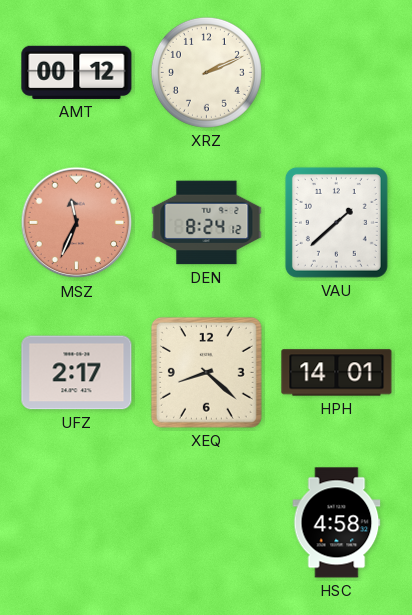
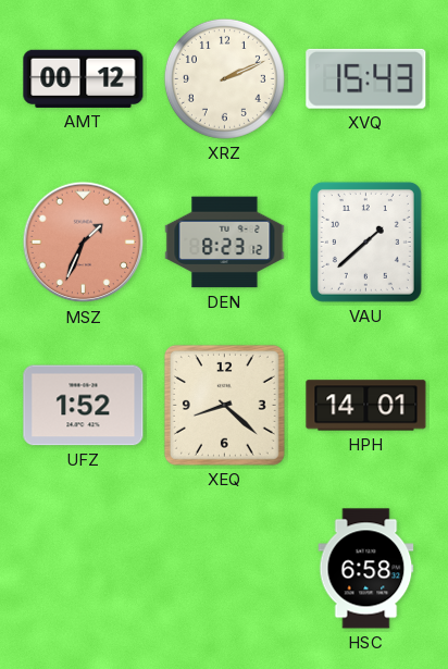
XVQ: none -> 15:43 (366, 78)
MSZ: 11:34 -> 1:34 (84, 243)
DEN: 8:24 -> 8:23 (225, 243)
UFZ: 2:17 -> 1:52 (84, 406)
HSC: 4:58 -> 6:58 (366, 569)
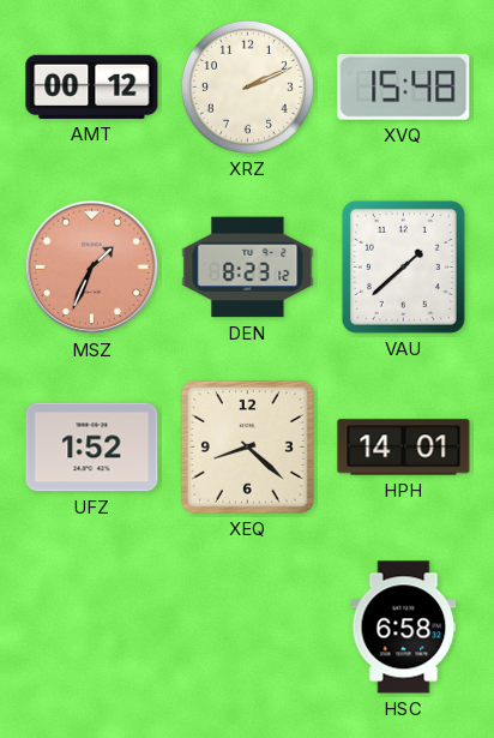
XVQ: 15:43 -> 15:48 (404, 86)
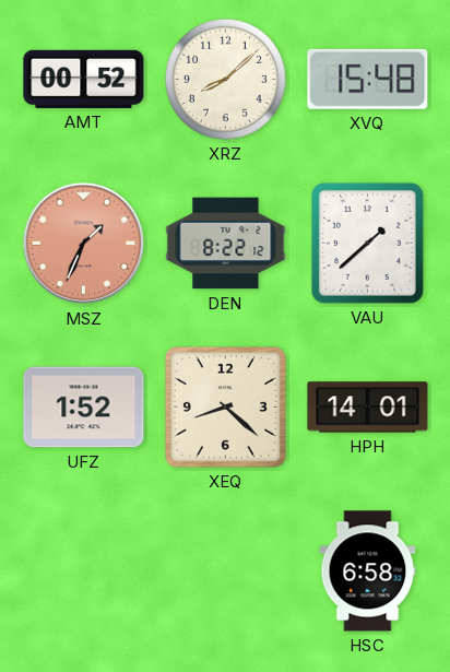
AMT: 00:12 -> 00:52 (84, 79)
XRZ: 2:11 -> 8:08 (225, 79)
DEN: 8:23 -> 8:22 (226, 244)
